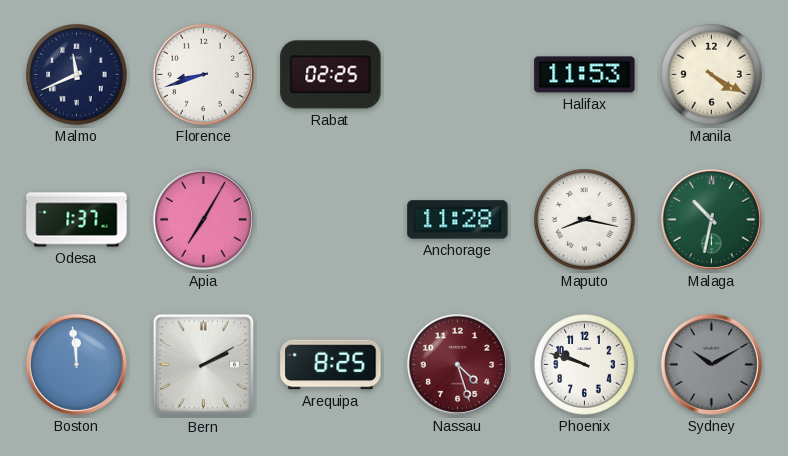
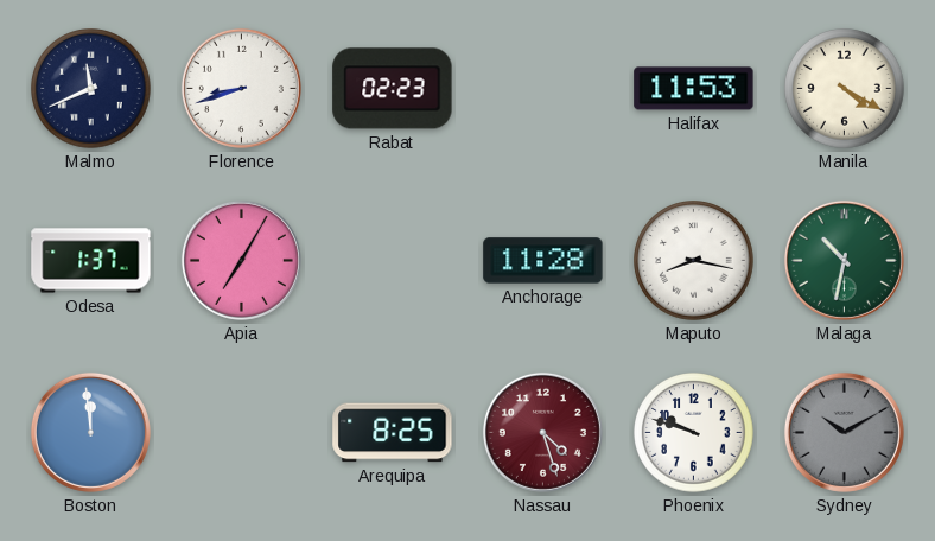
Rabat: 02:25 -> 02:23 (393, 89)
Bern: 2:10 -> none (204, 365)
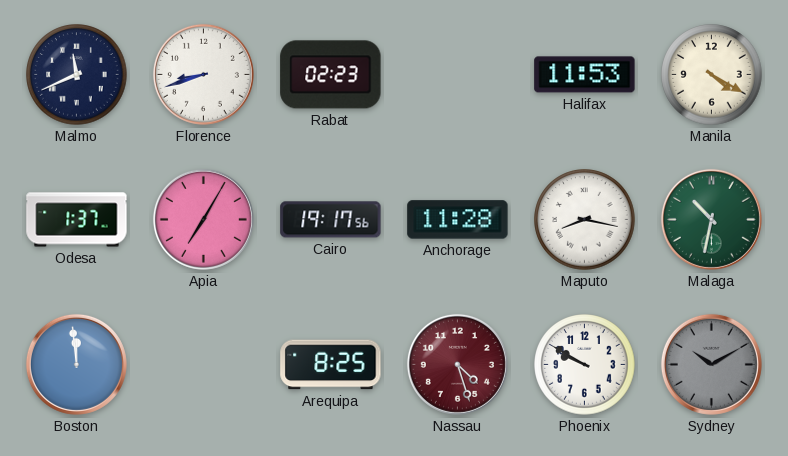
Cairo: none -> 19:17 (331, 220)
Phoenix: 9:48 -> 9:50 (585, 365)
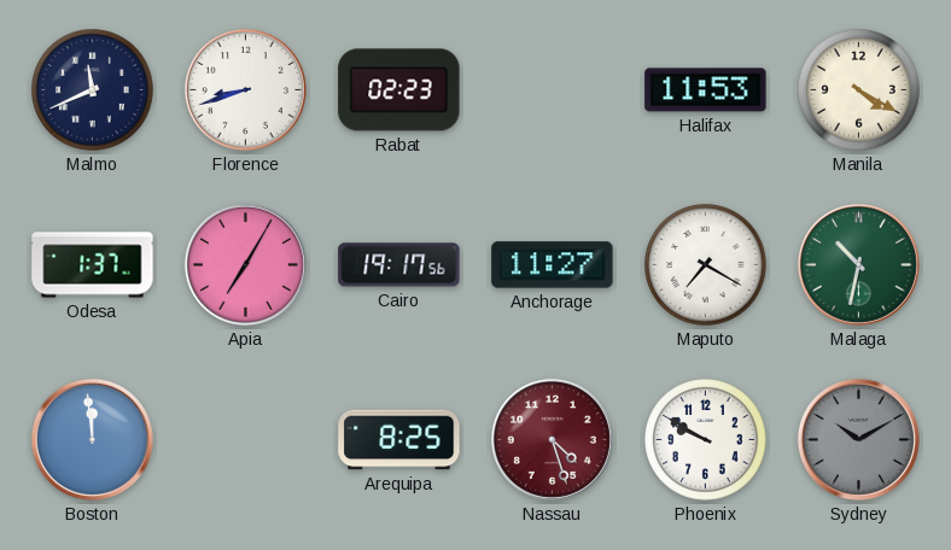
Anchorage: 11:28 -> 11:27 (553, 265)
Maputo: 8:17 -> 7:20 (706, 265)
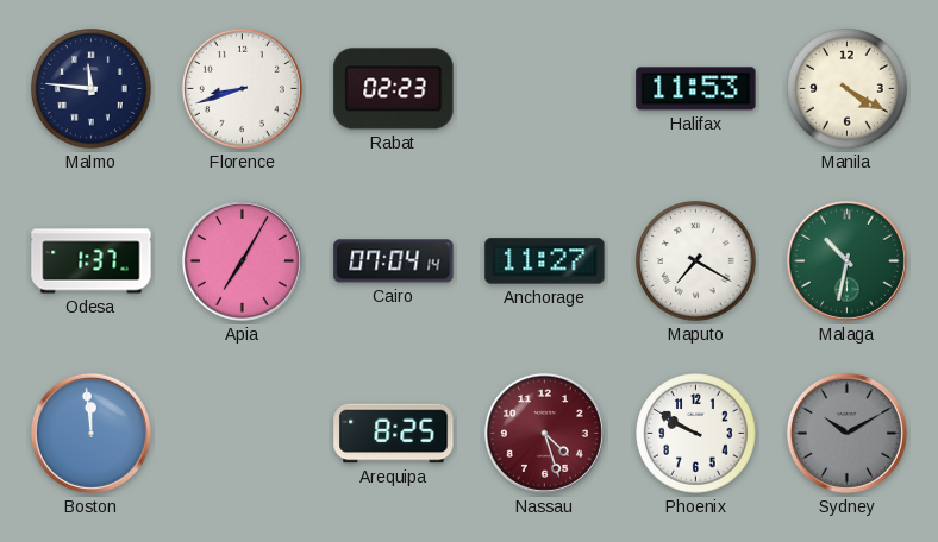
Malmo: 11:41 -> 11:46 (92, 89)
Cairo: 19:17 -> 07:04 (394, 261)
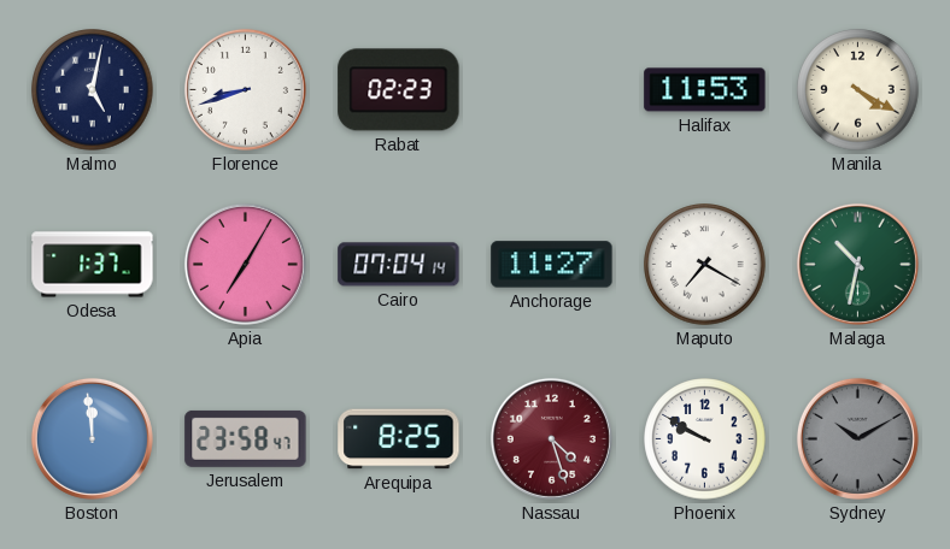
Malmo: 11:46 -> 5:02 (93, 90)
Jerusalem: none -> 23:58 (246, 438)
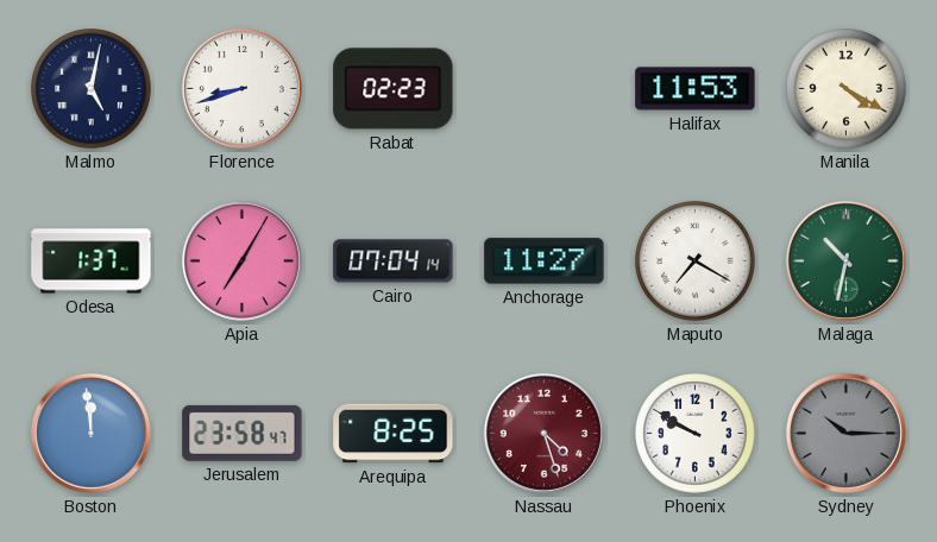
Sydney: 10:10 -> 10:15 (845, 433)
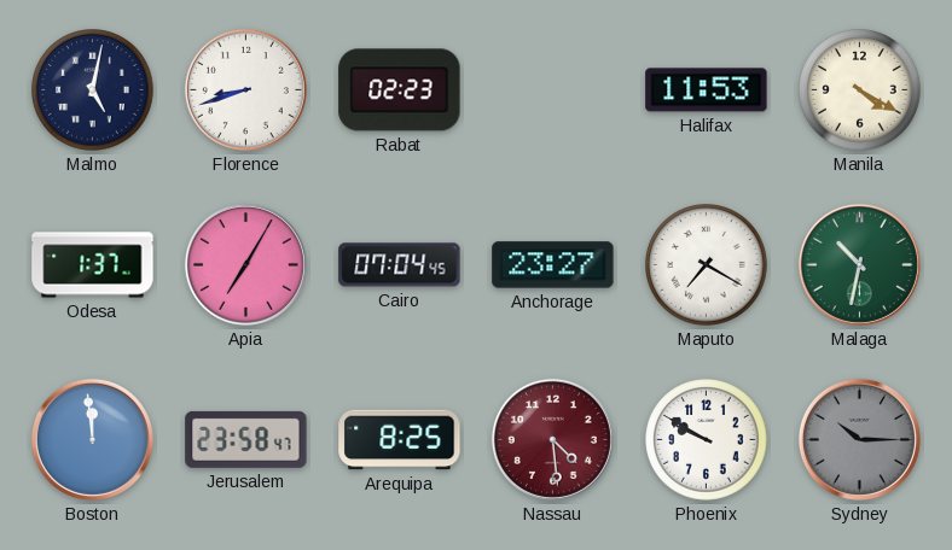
Cairo: 07:04:14 -> 07:04:45 (400, 265)
Anchorage: 11:27 -> 23:27 (553, 265)
Nassau: 4:27 -> 4:29 (552, 439)
